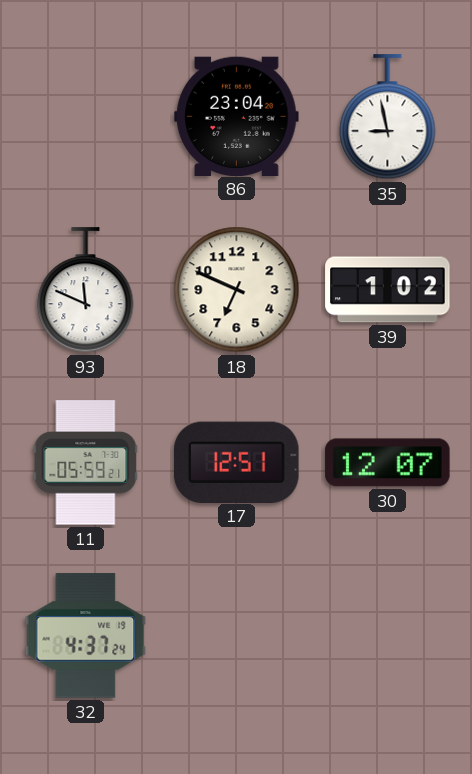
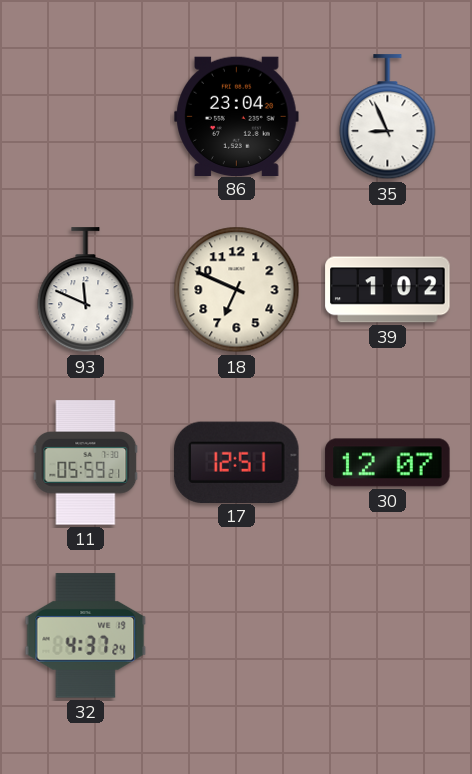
35: 8:58 -> 8:56 (388, 117)
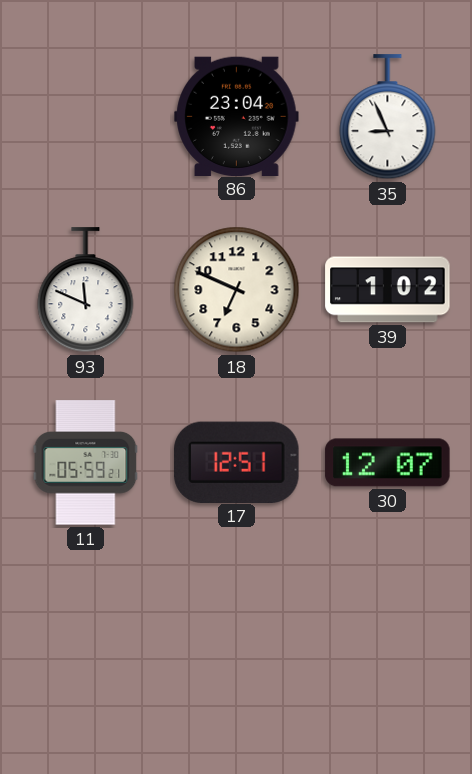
32: 4:37 -> none (86, 636)
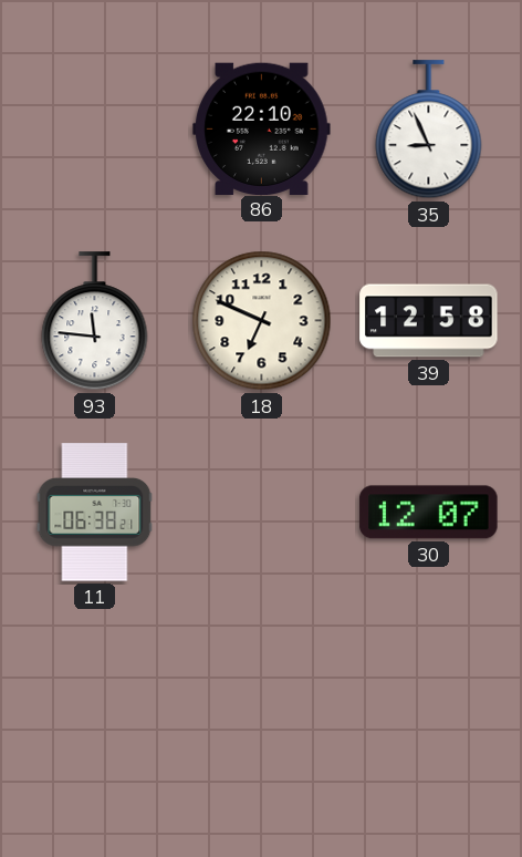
86: 23:04 -> 22:10 (262, 128)
93: 11:49 -> 11:46 (95, 321)
39: 1:02 -> 12:58 (429, 321)
11: 05:59 -> 06:38 (95, 513)
17: 12:51 -> none (237, 462)
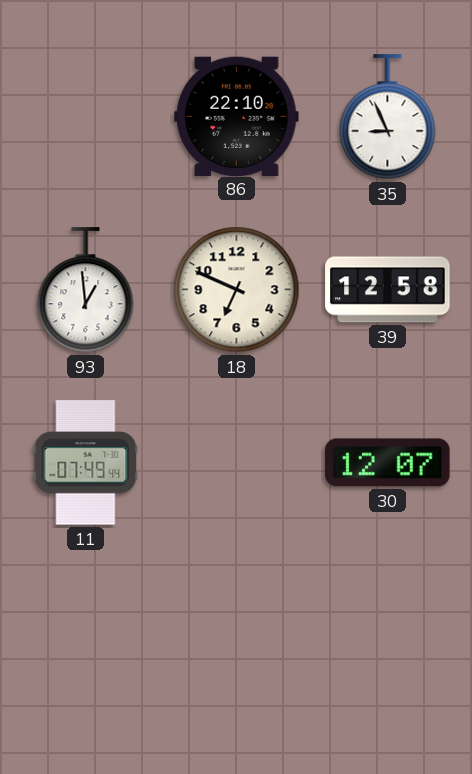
93: 11:46 -> 12:59 (86, 290)
11: 06:38 -> 07:49 (86, 463)
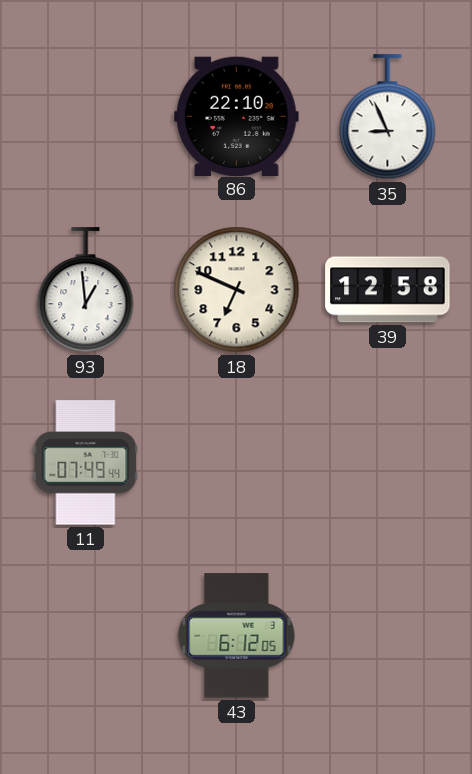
30: 12:07 -> none (388, 463)
43: none -> 6:12 (237, 636)
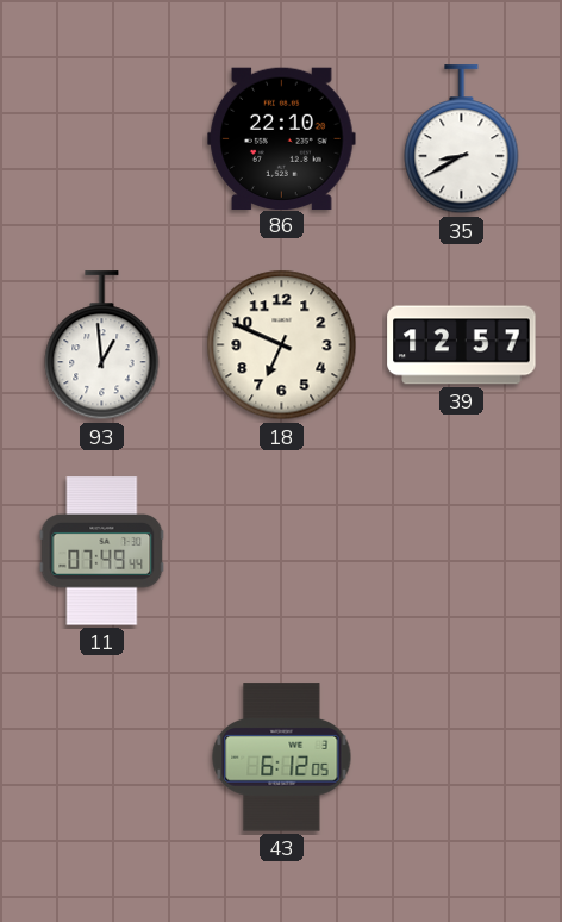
35: 8:56 -> 8:40 (462, 139)
39: 12:58 -> 12:57 (462, 345)
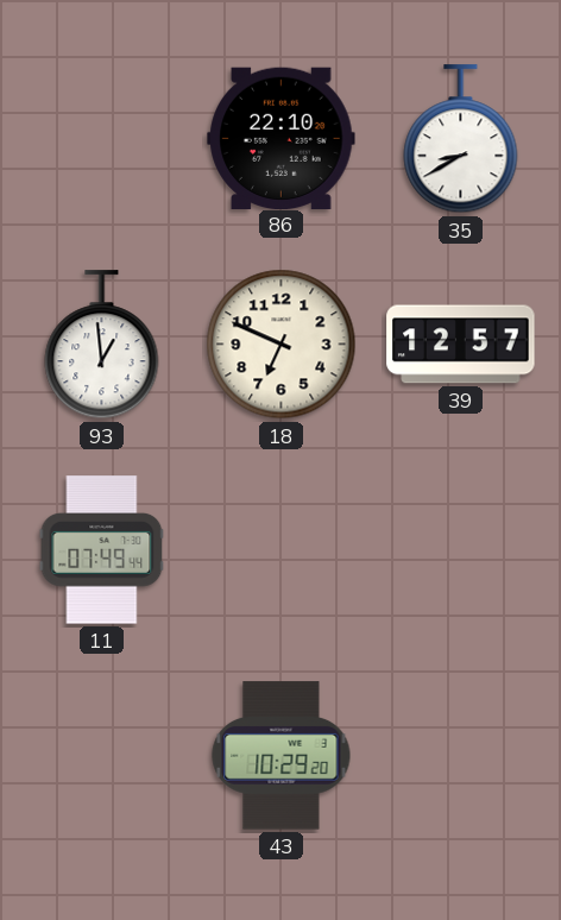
43: 6:12 -> 10:29 (282, 756)
